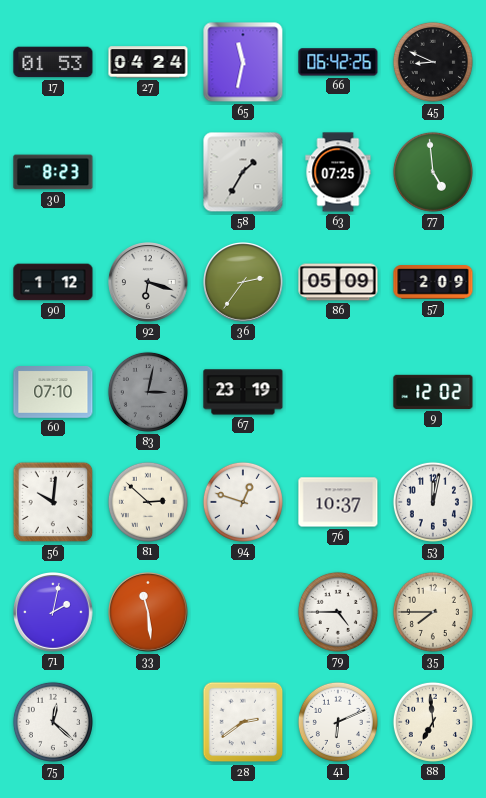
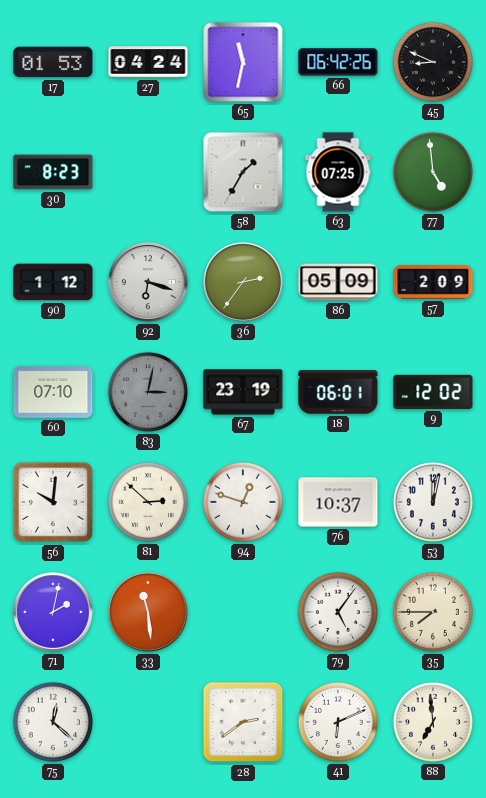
18: none -> 06:01 (338, 392)
79: 4:45 -> 5:06 (338, 612)
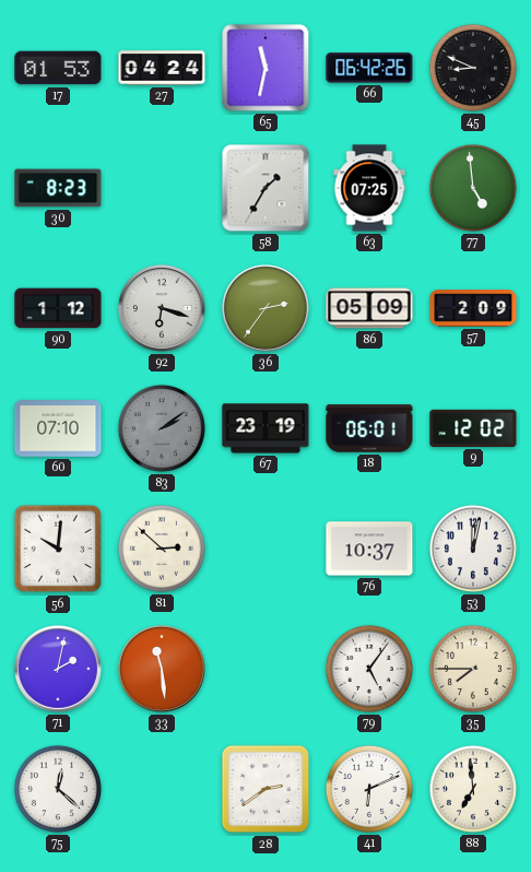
83: 3:02 -> 2:09 (162, 428)
94: 12:48 -> none (243, 502)
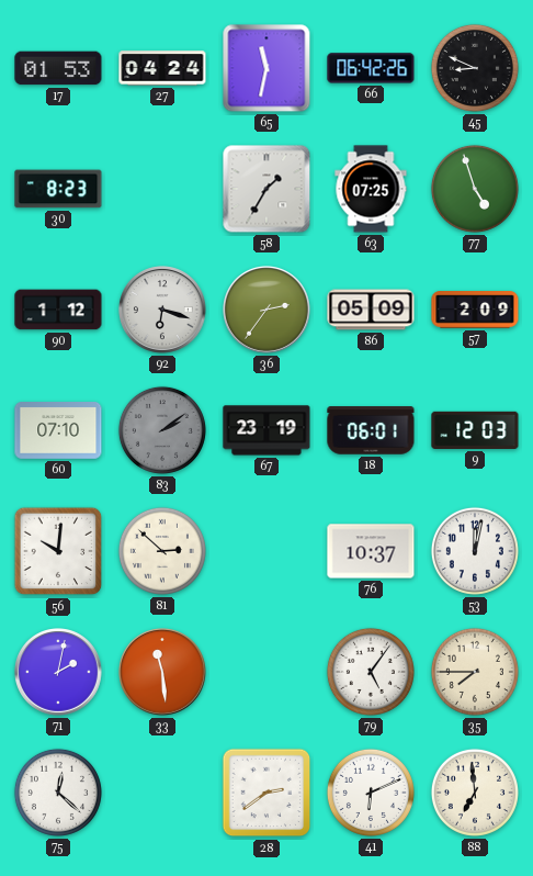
77: 4:59 -> 4:57 (475, 189)
9: 12:02 -> 12:03 (475, 430)
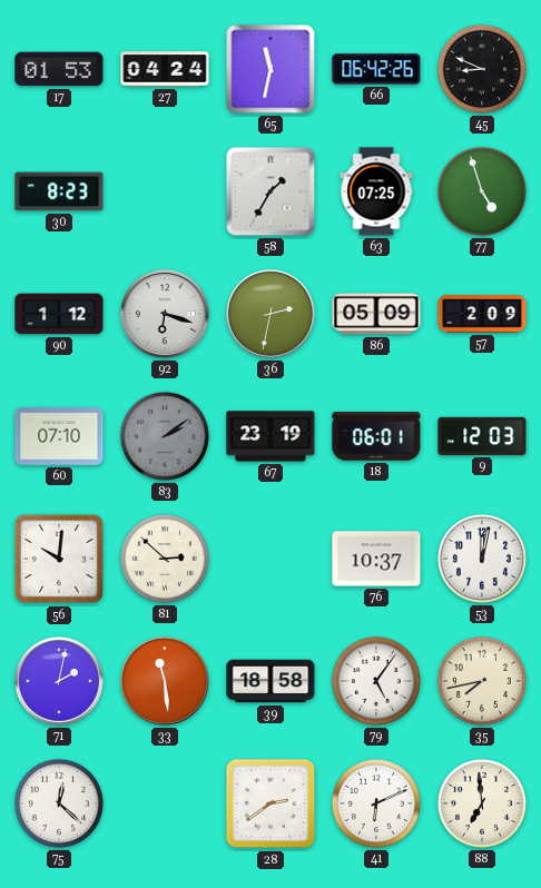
36: 2:36 -> 2:32 (272, 315)
39: none -> 18:58 (270, 681)
35: 7:45 -> 7:43 (482, 681)
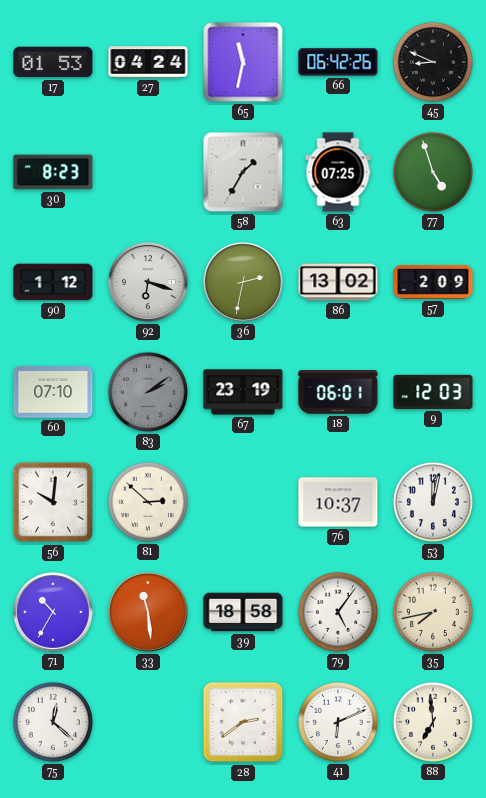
86: 05:09 -> 13:02 (338, 282)
71: 2:02 -> 10:35 (54, 613)
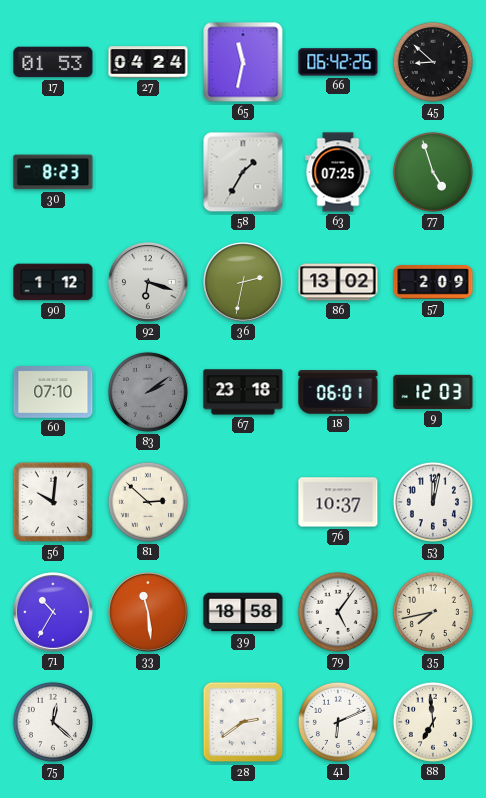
45: 8:49 -> 8:52 (433, 62)
67: 23:19 -> 23:18 (243, 392)
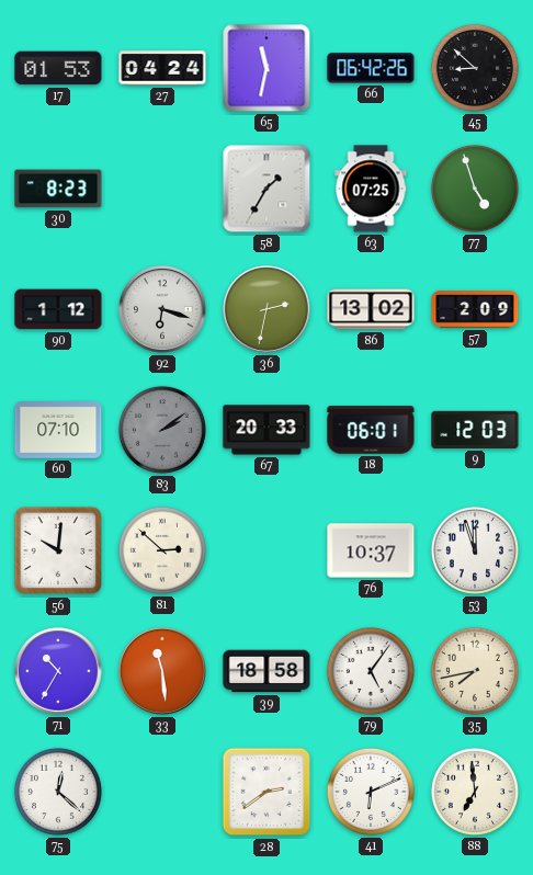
67: 23:18 -> 20:33 (266, 430)
53: 12:02 -> 11:57 (475, 550)
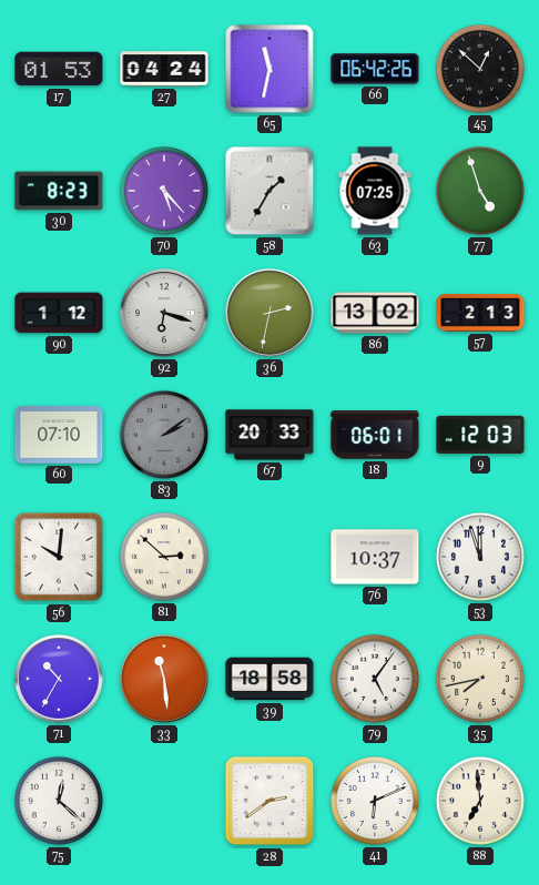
45: 8:52 -> 12:52 (480, 69)
70: none -> 5:23 (164, 191)
57: 2:09 -> 2:13 (480, 313)
